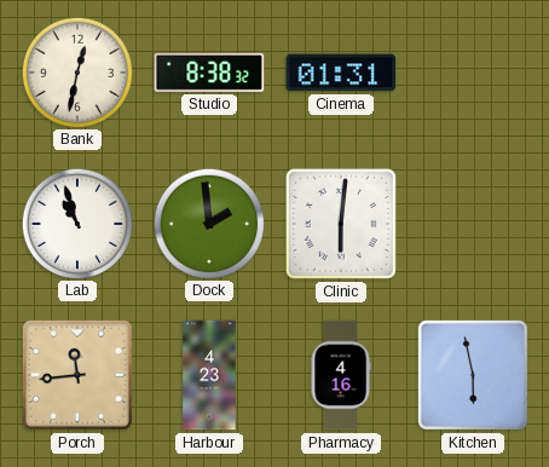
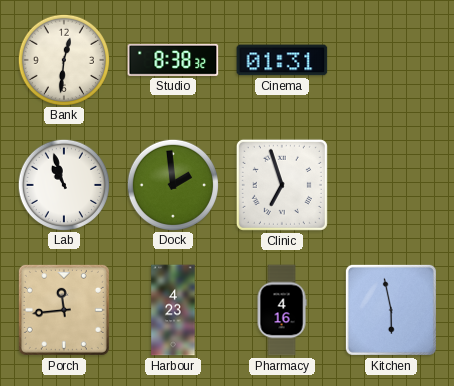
Bank: 12:32 -> 12:31 (63, 59)
Clinic: 6:01 -> 6:57 (282, 185)
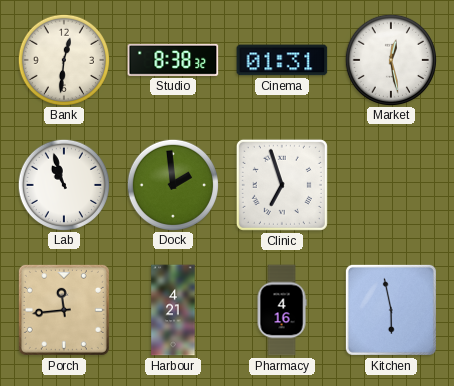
Market: none -> 12:28 (390, 59)
Harbour: 4:23 -> 4:21 (173, 310)
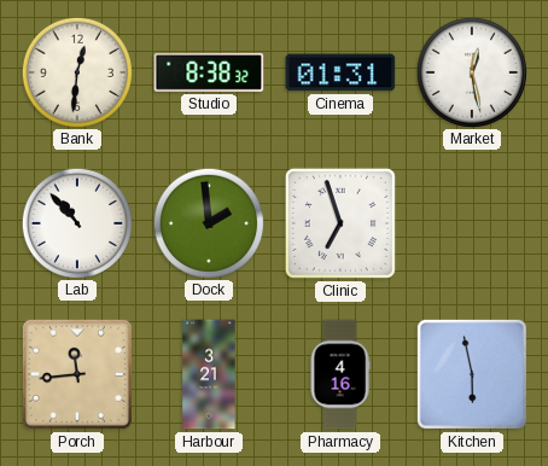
Lab: 10:57 -> 10:53 (76, 222)
Harbour: 4:21 -> 3:21 (209, 374)
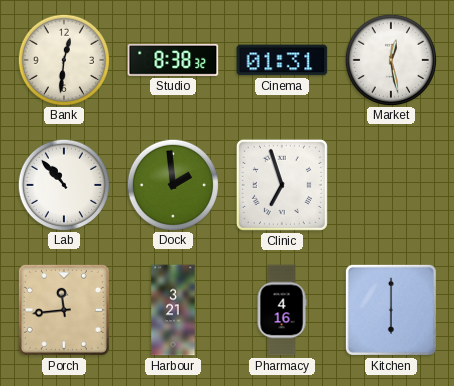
Kitchen: 5:58 -> 6:00 (391, 310)
